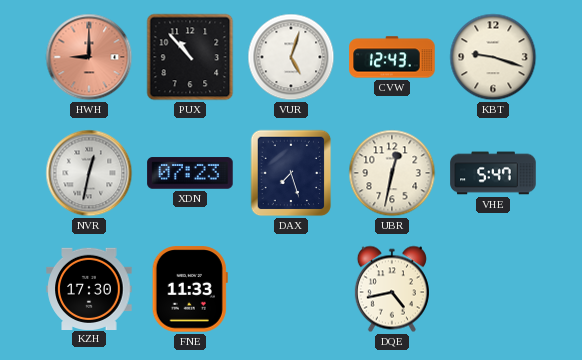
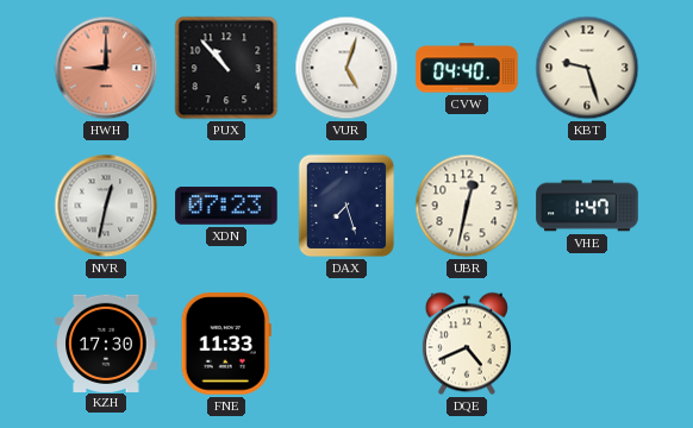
CVW: 12:43 -> 04:40 (467, 68)
KBT: 9:18 -> 9:27 (587, 68)
VHE: 5:47 -> 1:47 (587, 206)
DQE: 4:43 -> 4:41 (467, 344)
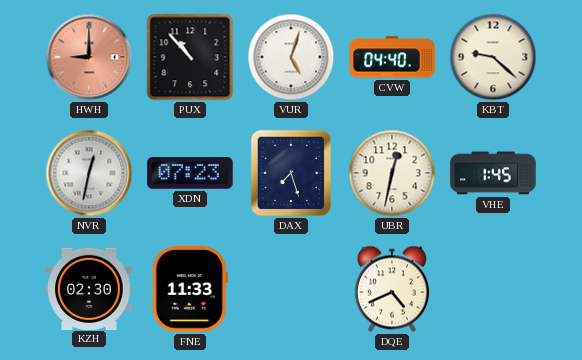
KBT: 9:27 -> 9:22 (493, 57)
VHE: 1:47 -> 1:45 (493, 173)
KZH: 17:30 -> 02:30 (89, 288)
